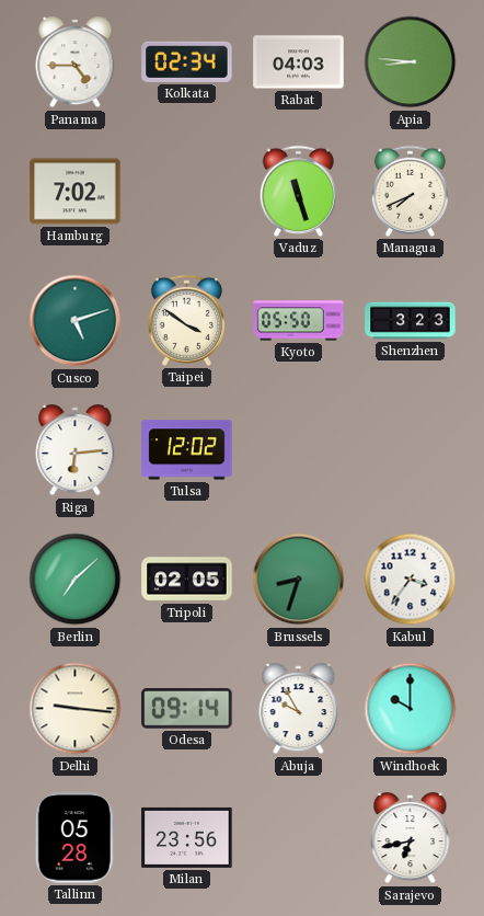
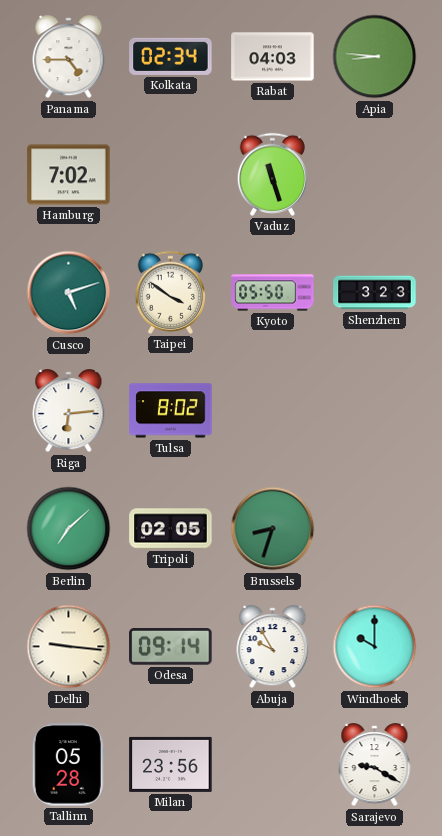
Managua: 7:41 -> none (410, 191)
Tulsa: 12:02 -> 8:02 (171, 411)
Kabul: 3:36 -> none (411, 580)
Sarajevo: 6:43 -> 9:20 (375, 765)
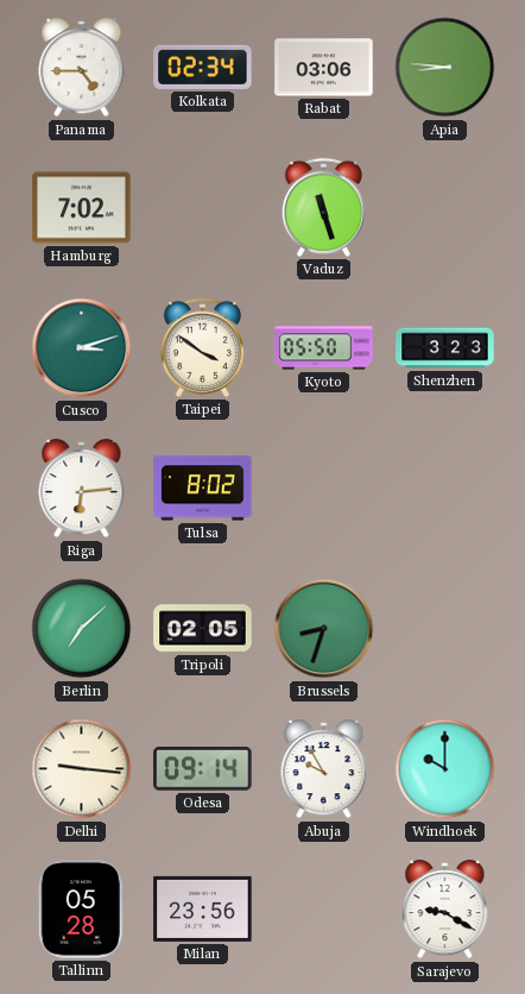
Rabat: 04:03 -> 03:06 (324, 68)
Cusco: 5:12 -> 3:12 (82, 348)
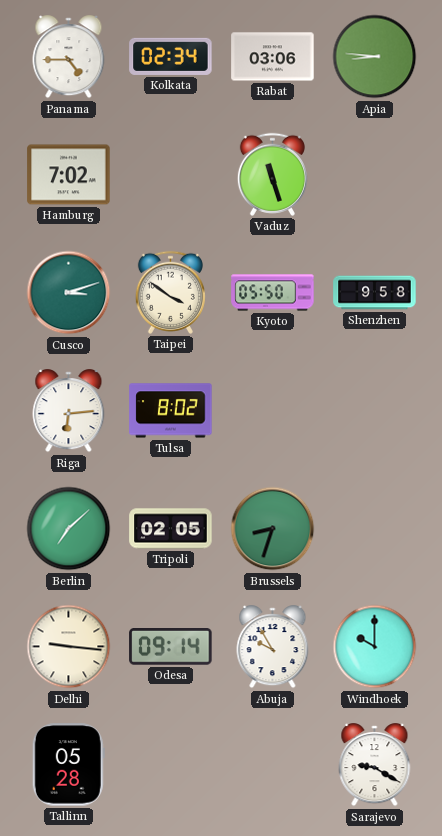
Shenzhen: 3:23 -> 9:58 (375, 293)
Milan: 23:56 -> none (203, 908)
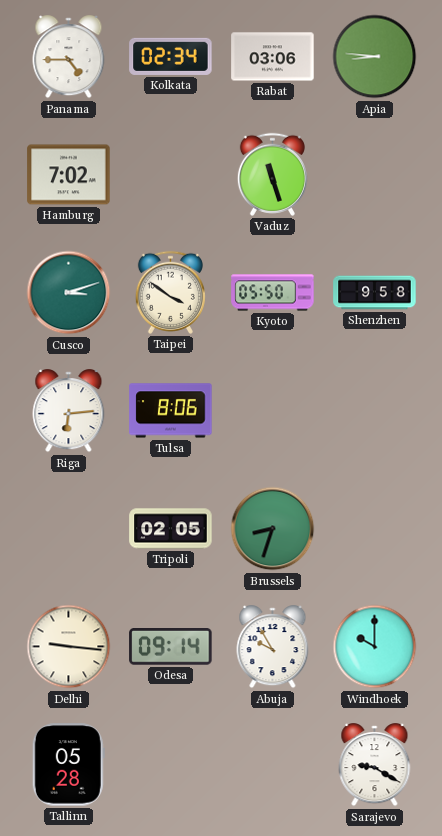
Tulsa: 8:02 -> 8:06 (171, 411)
Berlin: 7:08 -> none (69, 529)
